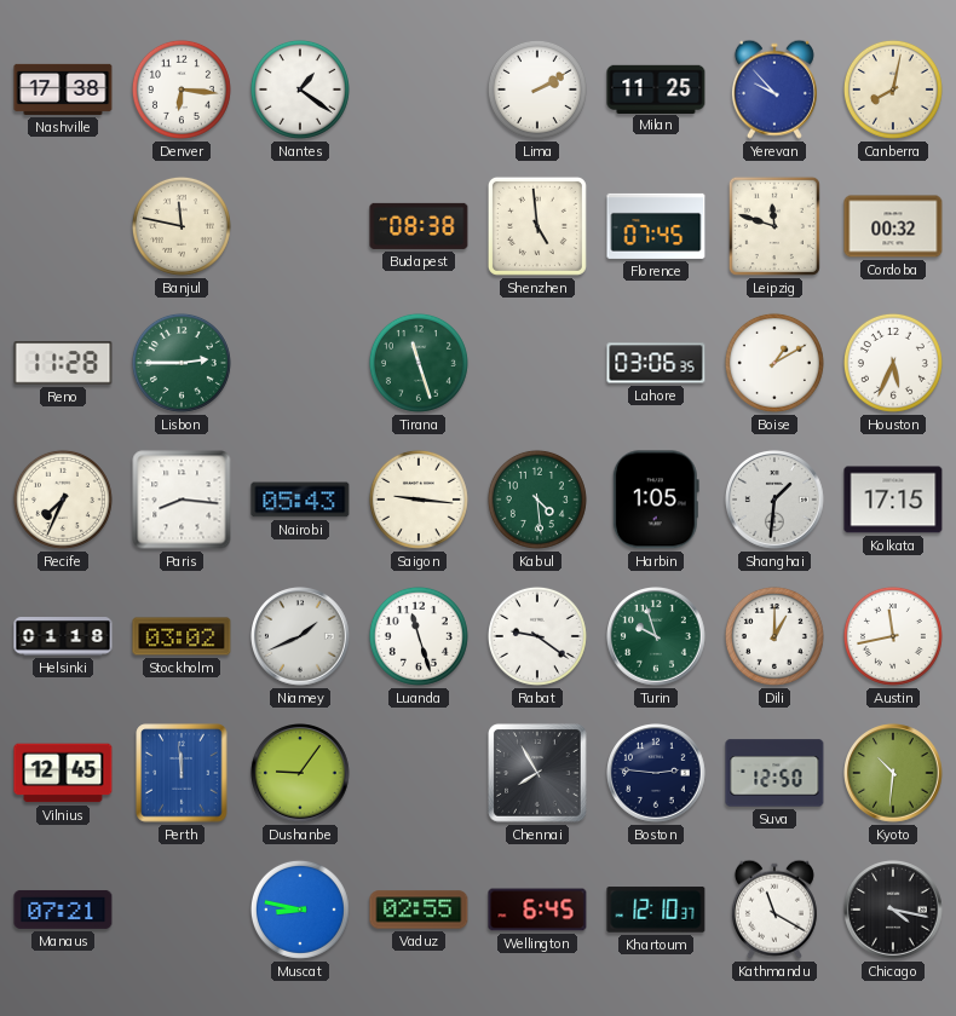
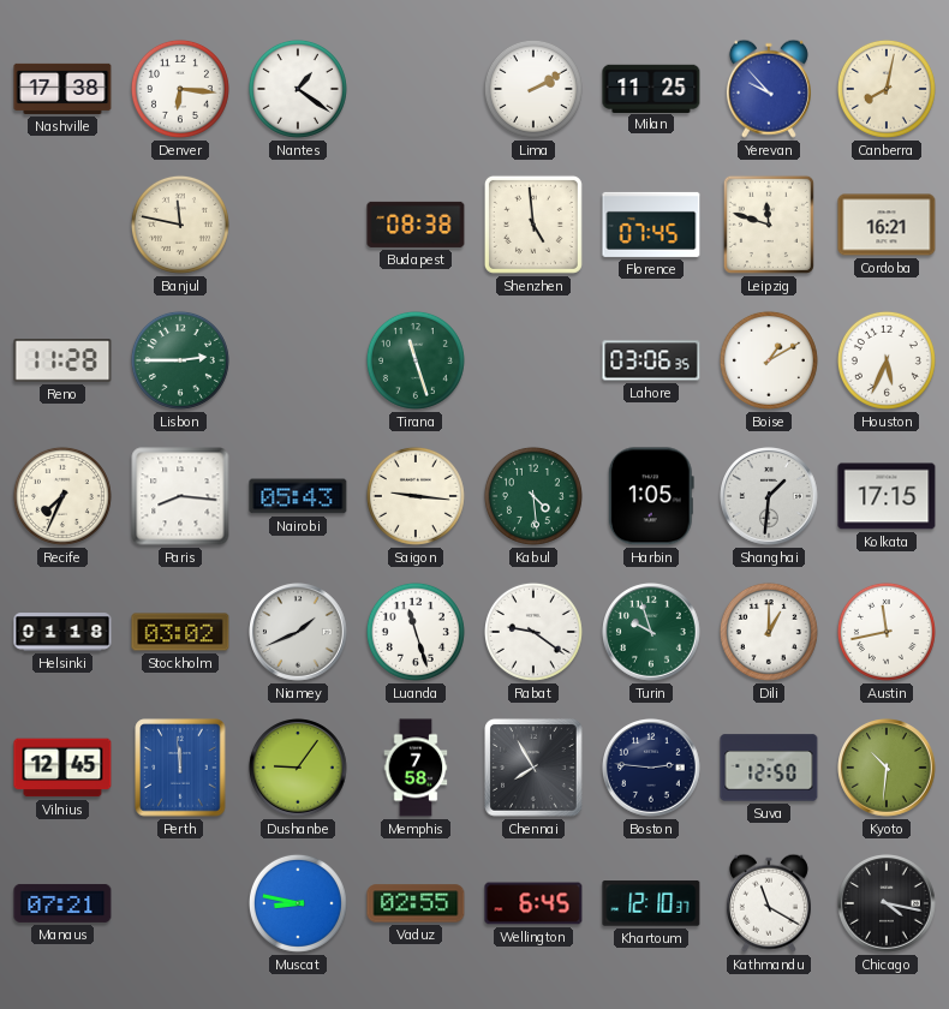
Cordoba: 00:32 -> 16:21 (887, 225)
Memphis: none -> 7:58 (416, 768)
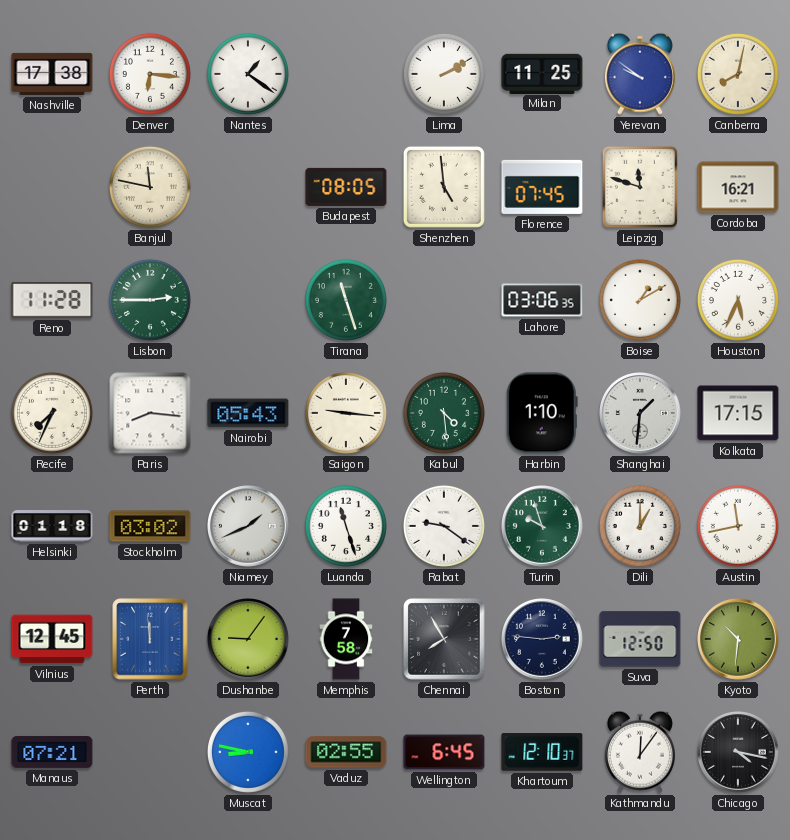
Yerevan: 9:53 -> 9:51 (640, 74)
Budapest: 08:38 -> 08:05 (346, 187)
Harbin: 1:05 -> 1:10 (542, 413)
Kathmandu: 11:20 -> 12:06 (640, 752)
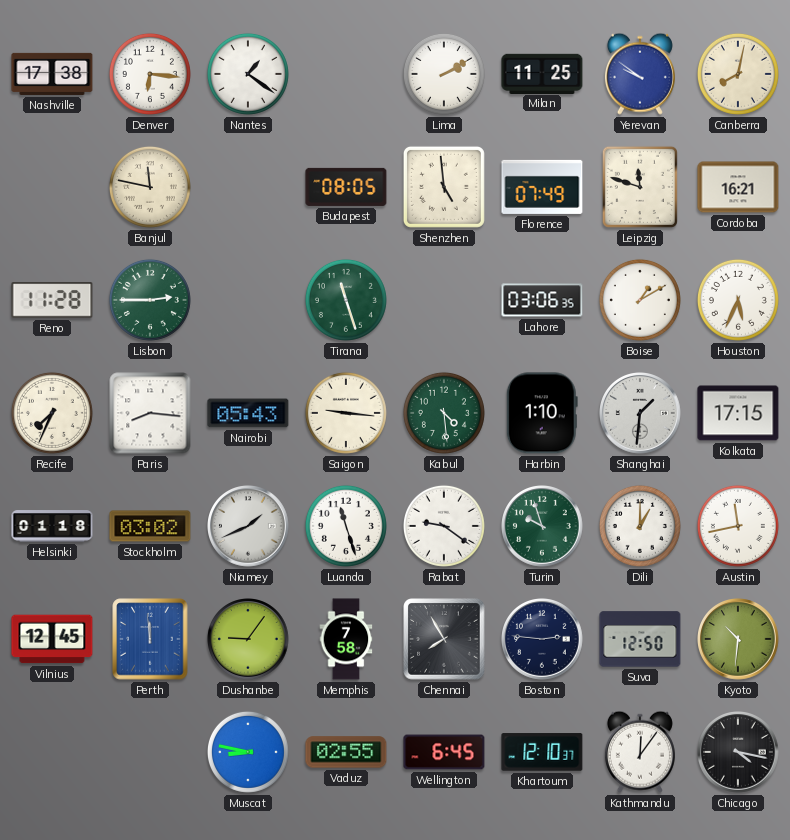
Florence: 07:45 -> 07:49 (542, 187)
Manaus: 07:21 -> none (52, 752)
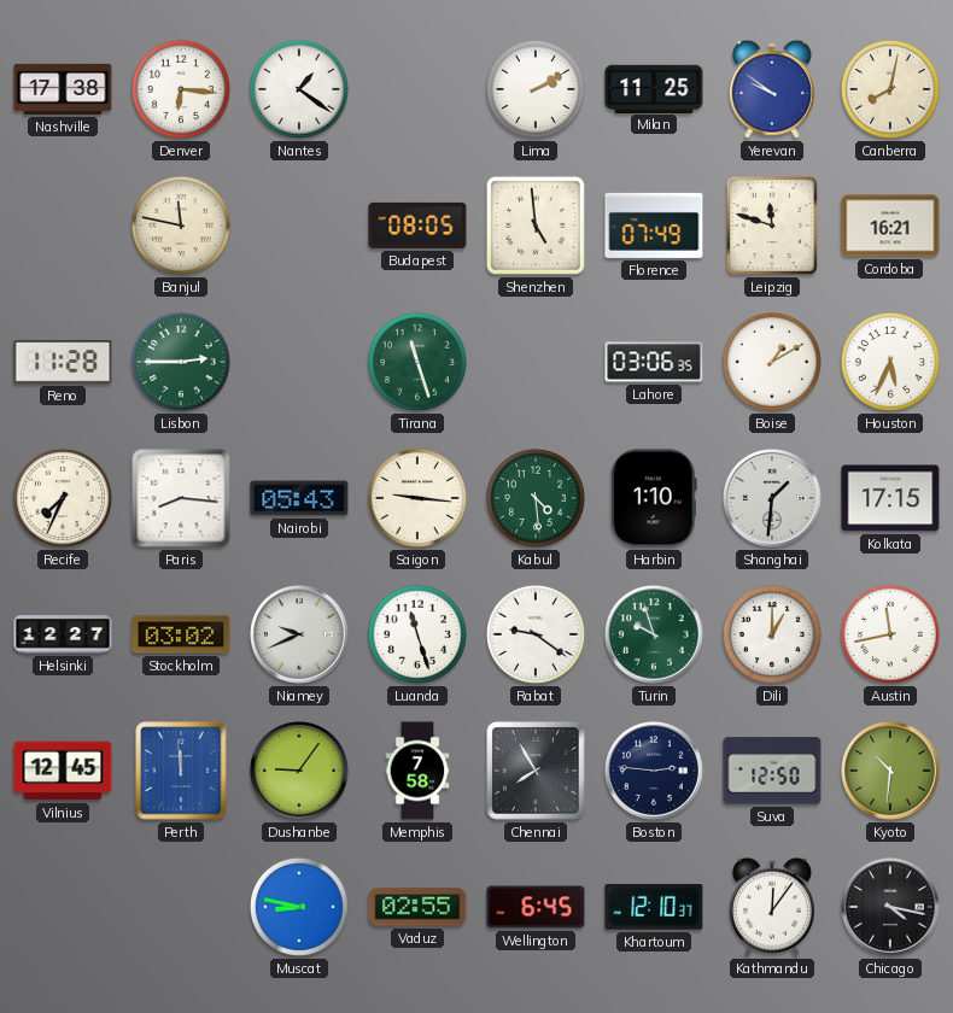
Helsinki: 01:18 -> 12:27 (63, 634)
Niamey: 1:41 -> 9:41 (300, 636)
